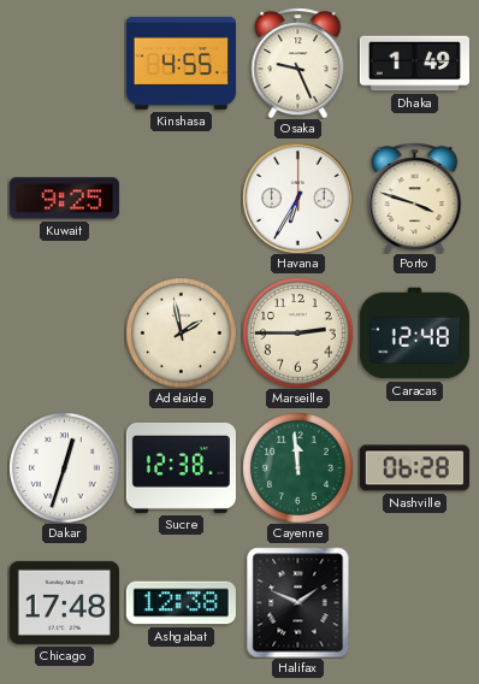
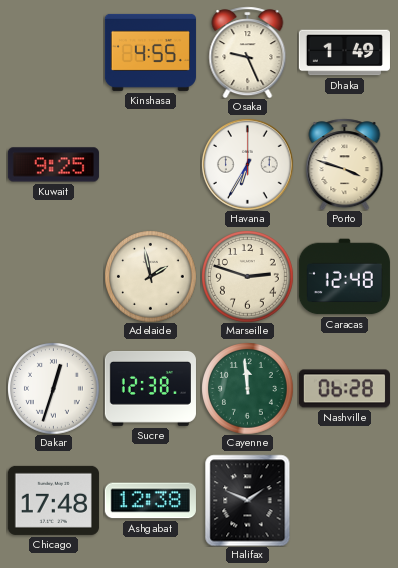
Marseille: 2:45 -> 2:48 (248, 277)
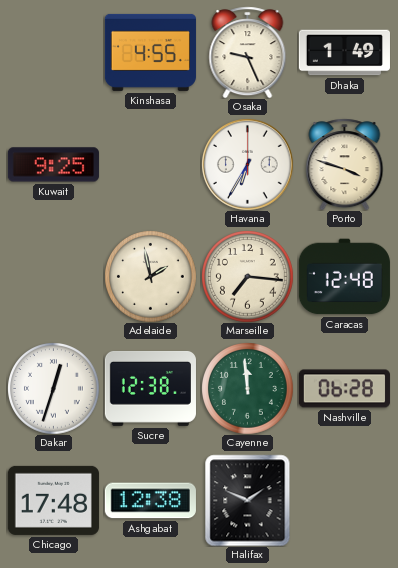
Marseille: 2:48 -> 7:16 (248, 277)
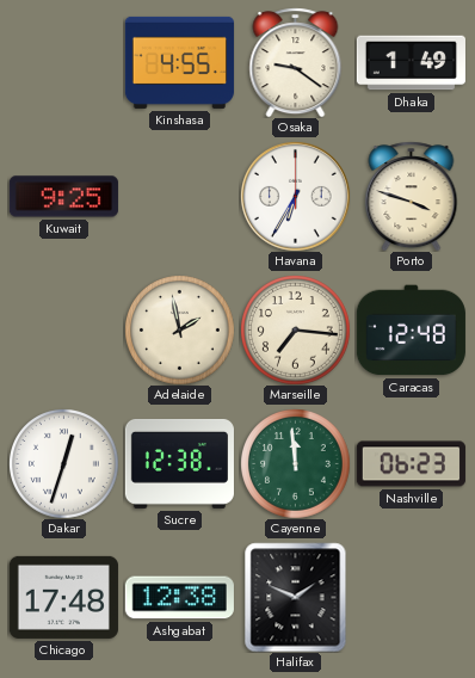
Osaka: 9:26 -> 9:21 (296, 62)
Nashville: 06:28 -> 06:23 (411, 464)
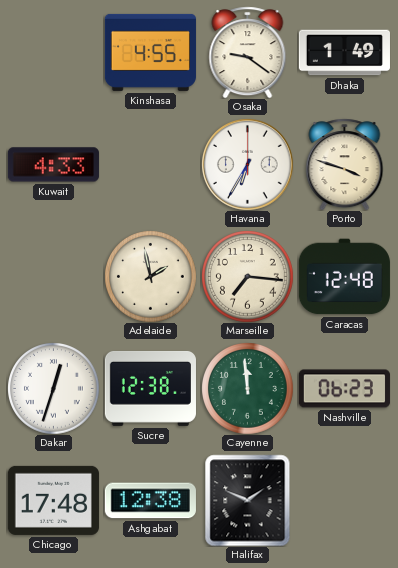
Kuwait: 9:25 -> 4:33 (53, 165)
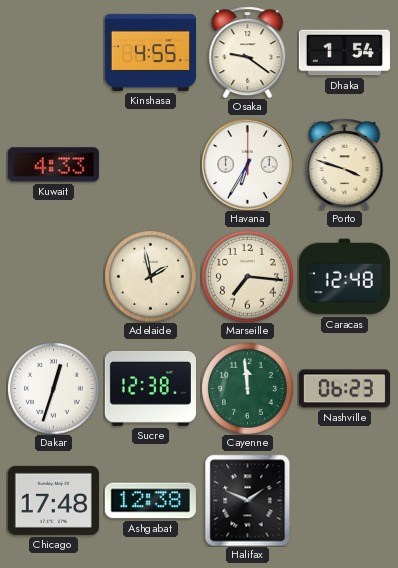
Dhaka: 1:49 -> 1:54 (344, 53)
